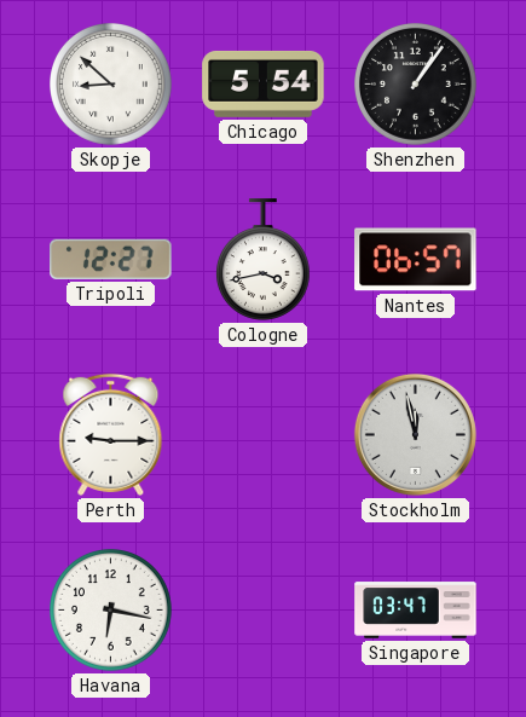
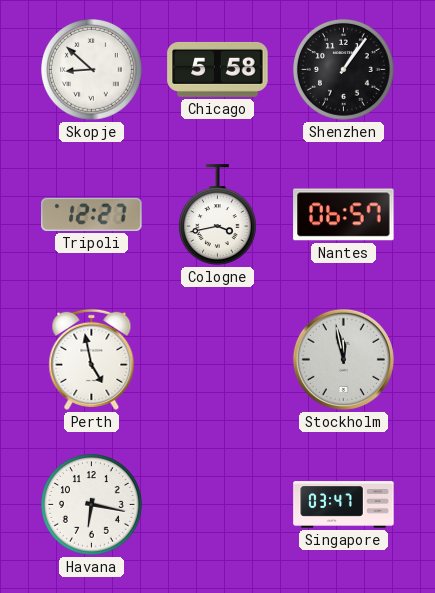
Chicago: 5:54 -> 5:58 (218, 69)
Perth: 9:15 -> 4:58 (92, 359)
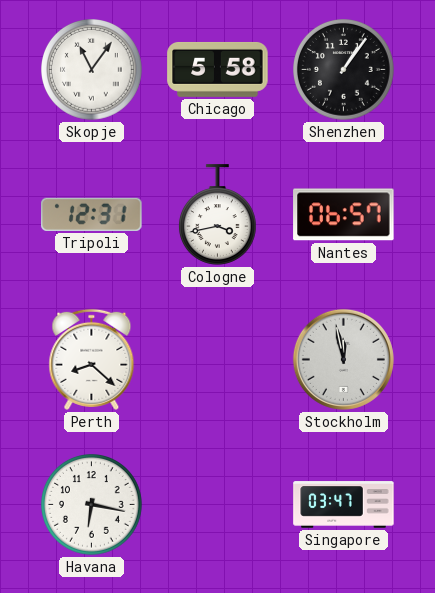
Skopje: 8:52 -> 11:06 (92, 70)
Tripoli: 12:27 -> 12:31 (92, 214)
Perth: 4:58 -> 8:22 (92, 359)
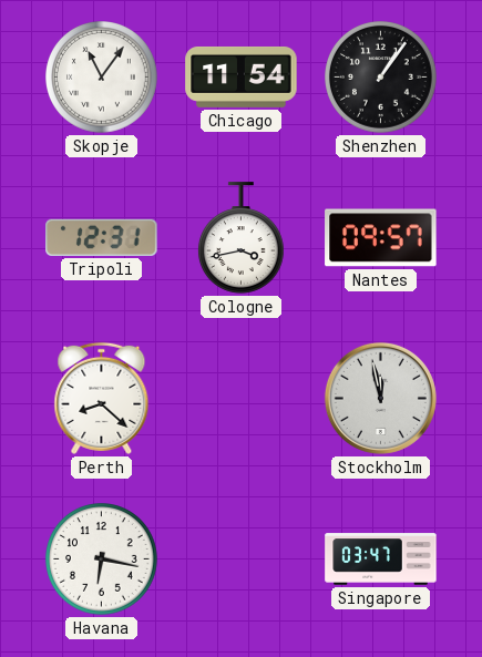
Chicago: 5:58 -> 11:54 (242, 76)
Nantes: 06:57 -> 09:57 (381, 238)
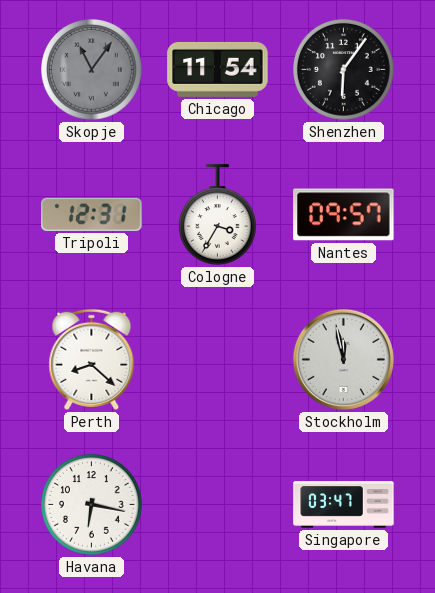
Skopje dial: white -> grey (92, 70)
Shenzhen: 1:06 -> 6:06 (344, 70)
Cologne: 3:43 -> 3:35 (217, 215)
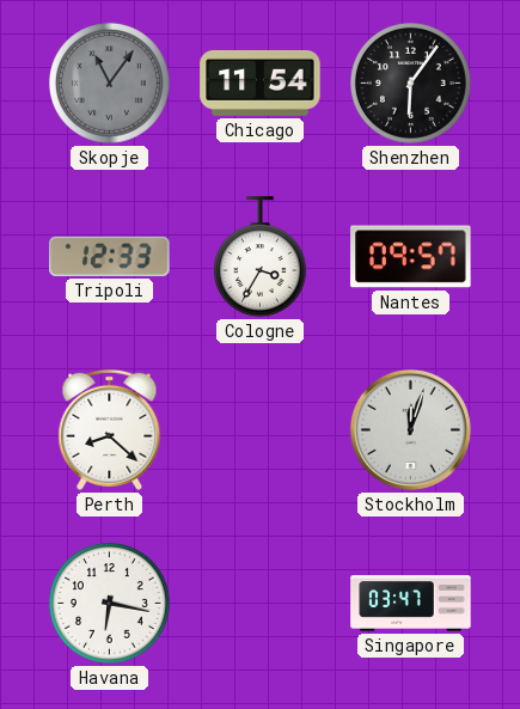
Tripoli: 12:31 -> 12:33 (110, 256)
Stockholm: 11:58 -> 12:03 (410, 429)
